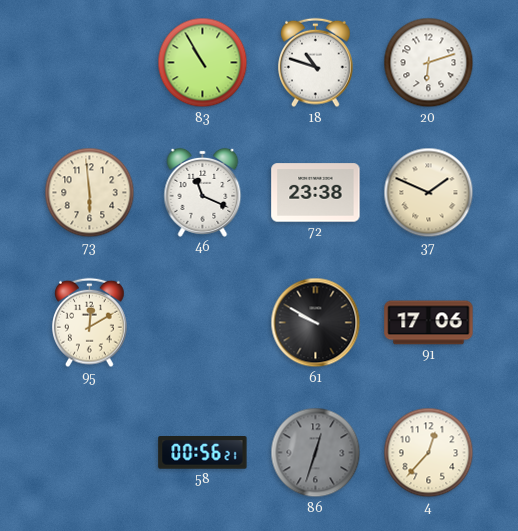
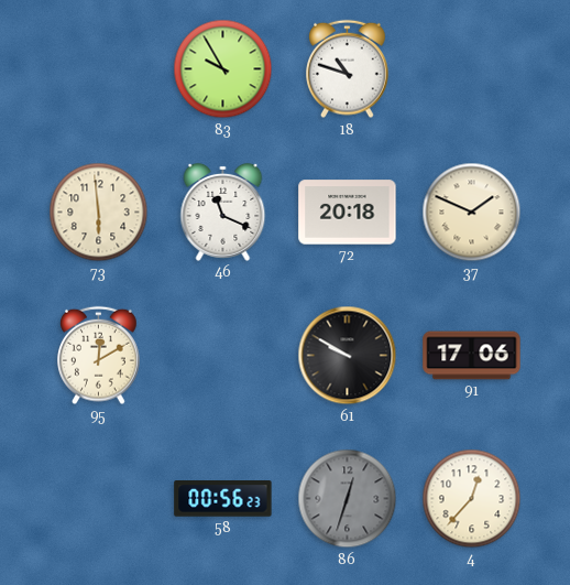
83: 10:55 -> 9:55 (223, 69)
20: 6:12 -> none (429, 63)
72: 23:38 -> 20:18 (348, 213)
58: 00:56:21 -> 00:56:23 (223, 499)
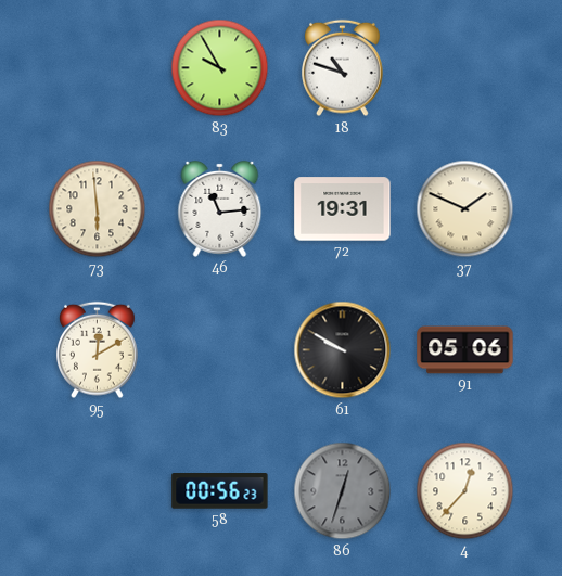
46: 11:19 -> 11:14 (220, 208)
72: 20:18 -> 19:31 (343, 209)
91: 17:06 -> 05:06 (465, 350)
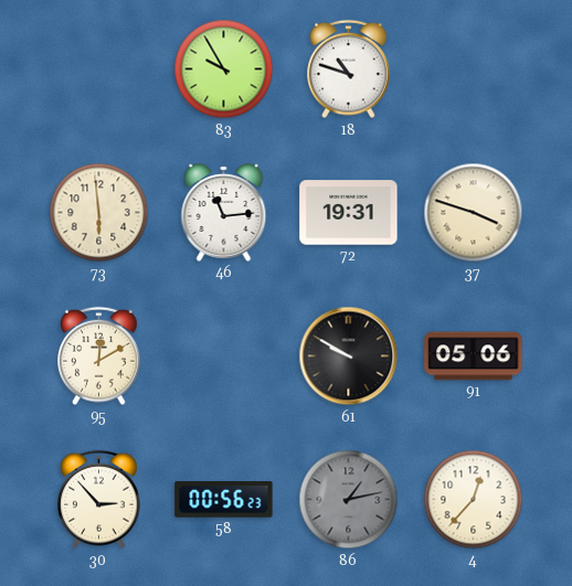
37: 1:49 -> 3:48 (474, 213)
30: none -> 2:53 (99, 500)
86: 12:33 -> 1:13 (349, 500)
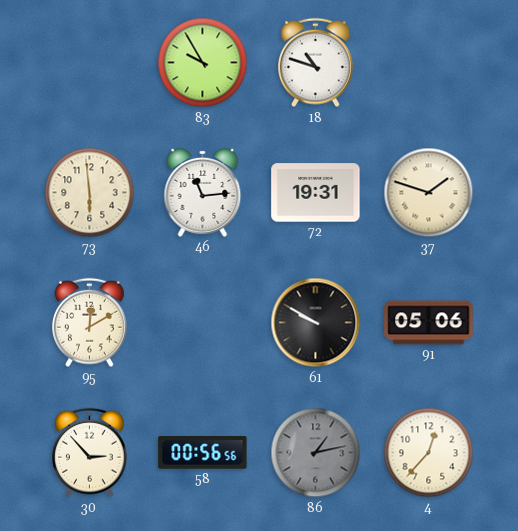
37: 3:48 -> 1:48 (429, 193)
58: 00:56:23 -> 00:56:56 (203, 453)
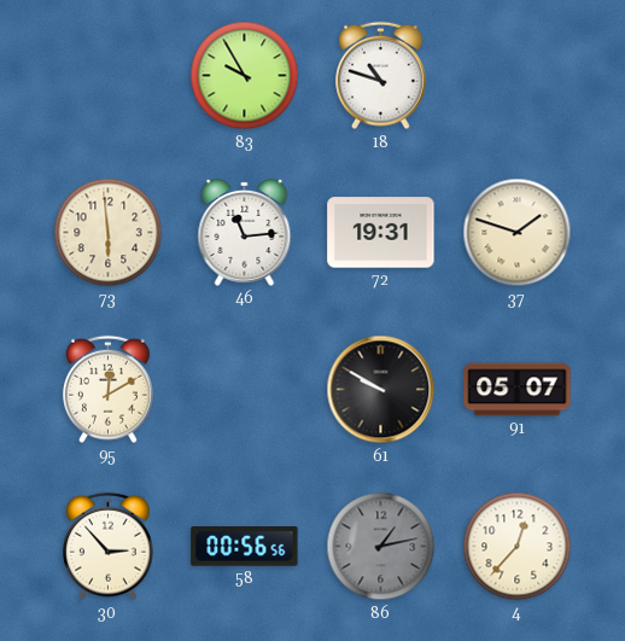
91: 05:06 -> 05:07 (518, 390)
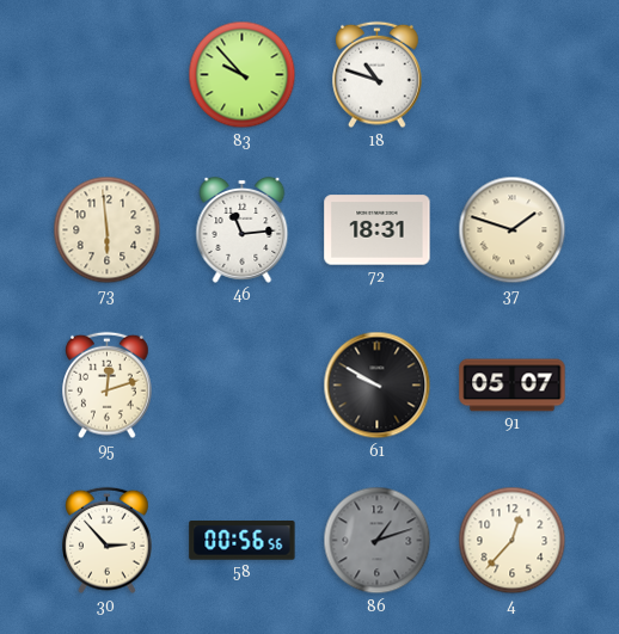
83: 9:55 -> 9:53 (243, 75)
72: 19:31 -> 18:31 (378, 230)
95: 12:10 -> 12:12 (108, 386)
86: 1:13 -> 1:12 (378, 541)
